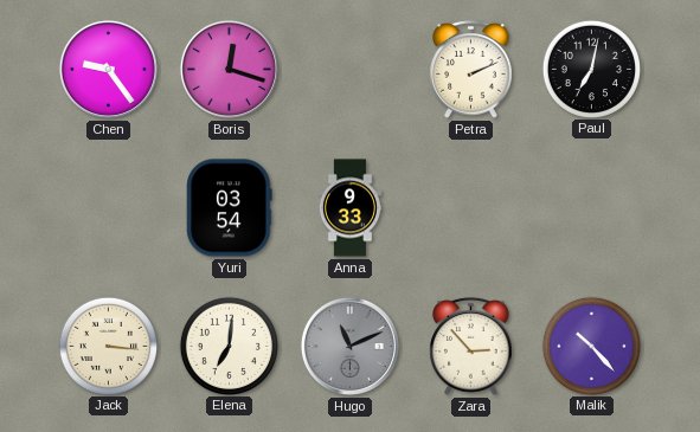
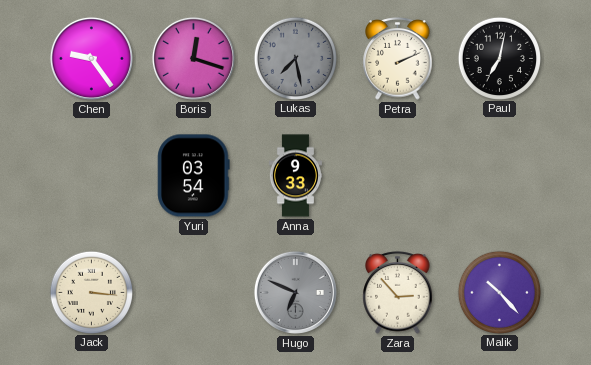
Lukas: none -> 7:28 (295, 58)
Elena: 7:01 -> none (229, 346)
Hugo: 11:11 -> 6:49 (295, 292)
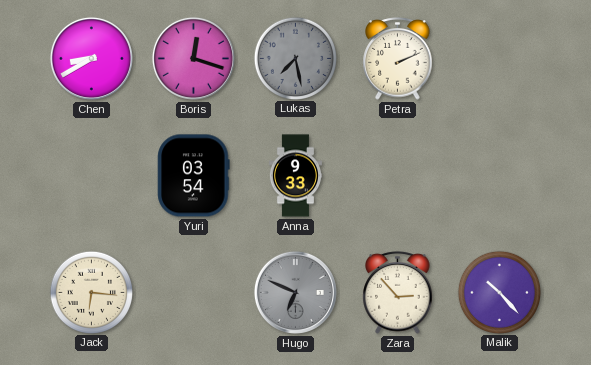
Chen: 9:24 -> 8:40 (91, 58)
Paul: 7:02 -> none (499, 58)
Jack: 3:16 -> 6:16 (91, 292)
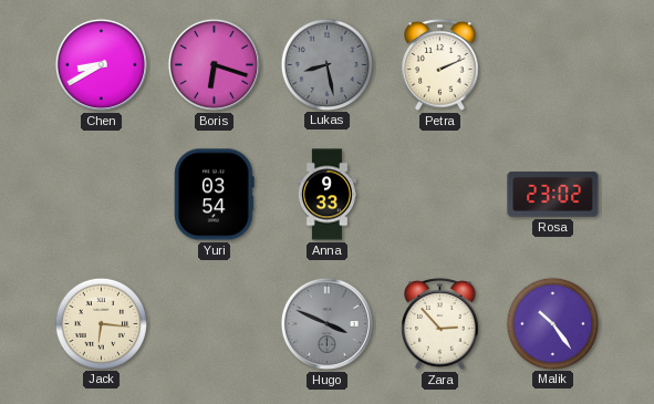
Boris: 12:18 -> 6:18 (214, 64)
Lukas: 7:28 -> 8:28 (326, 64)
Rosa: none -> 23:02 (553, 195)
Hugo: 6:49 -> 3:49 (326, 323)
Malik: 10:23 -> 10:24 (552, 323)
